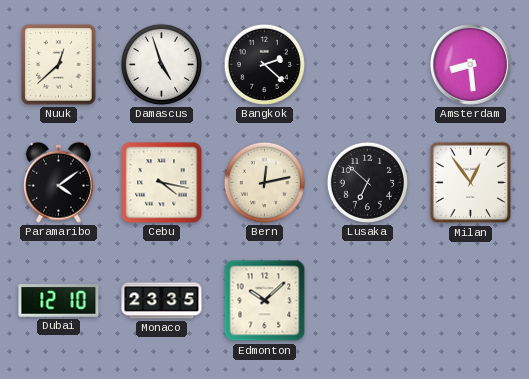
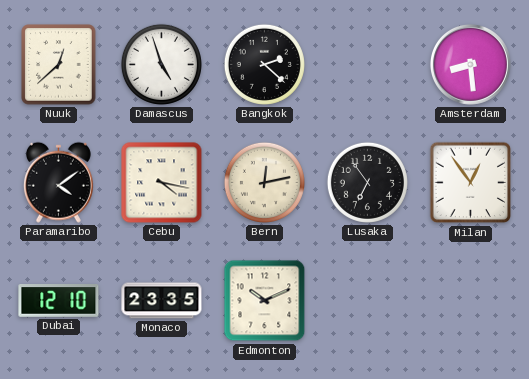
Lusaka: 6:52 -> 6:54 (367, 182)
Edmonton: 10:08 -> 10:11 (265, 301)
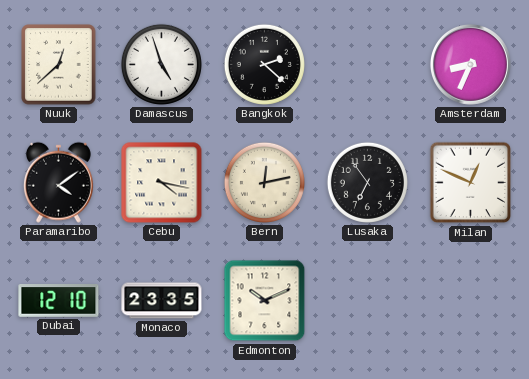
Amsterdam: 8:29 -> 8:34 (470, 64)
Milan: 12:54 -> 12:49 (471, 183)
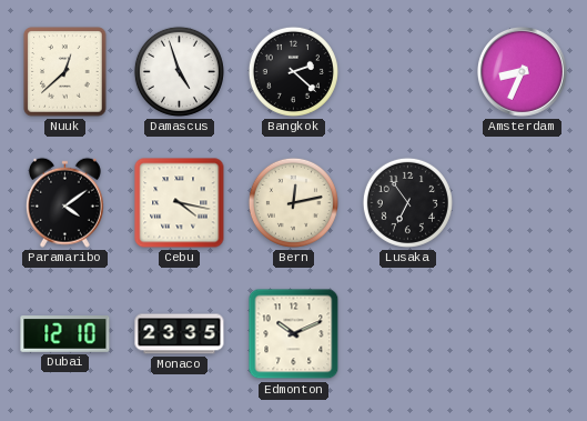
Milan: 12:49 -> none (471, 183)
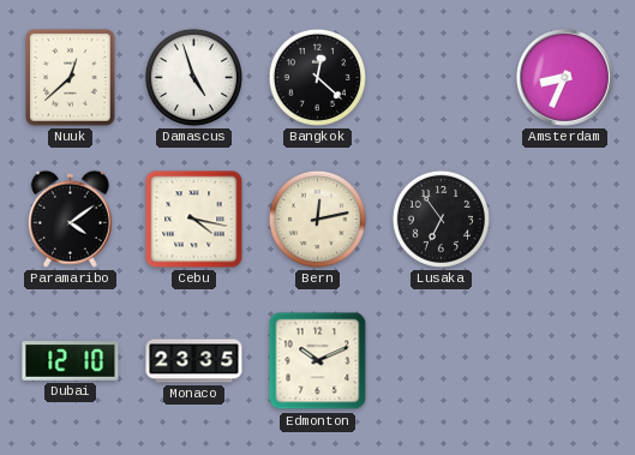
Bangkok: 2:22 -> 12:22 (317, 77)
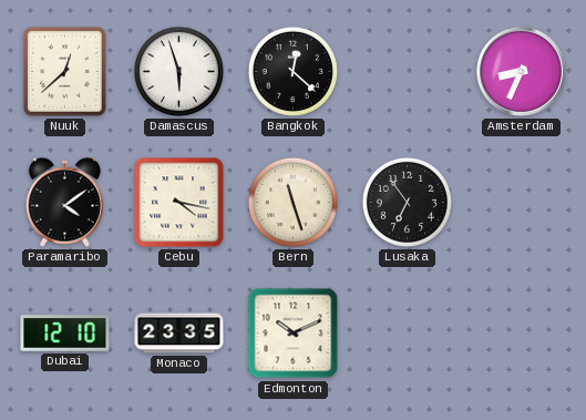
Damascus: 4:57 -> 5:57 (178, 71)
Bern: 12:13 -> 11:27 (292, 202)
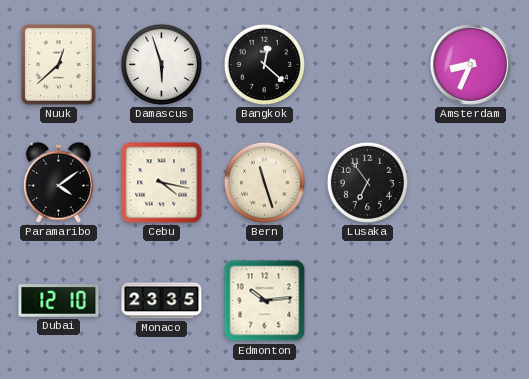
Edmonton: 10:11 -> 10:14 (265, 301)
